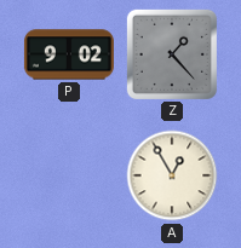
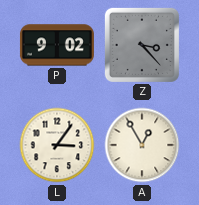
Z: 1:23 -> 3:23 (142, 45)
L: none -> 3:06 (57, 145)
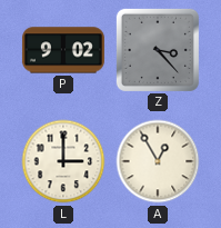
L: 3:06 -> 3:00 (63, 161)
